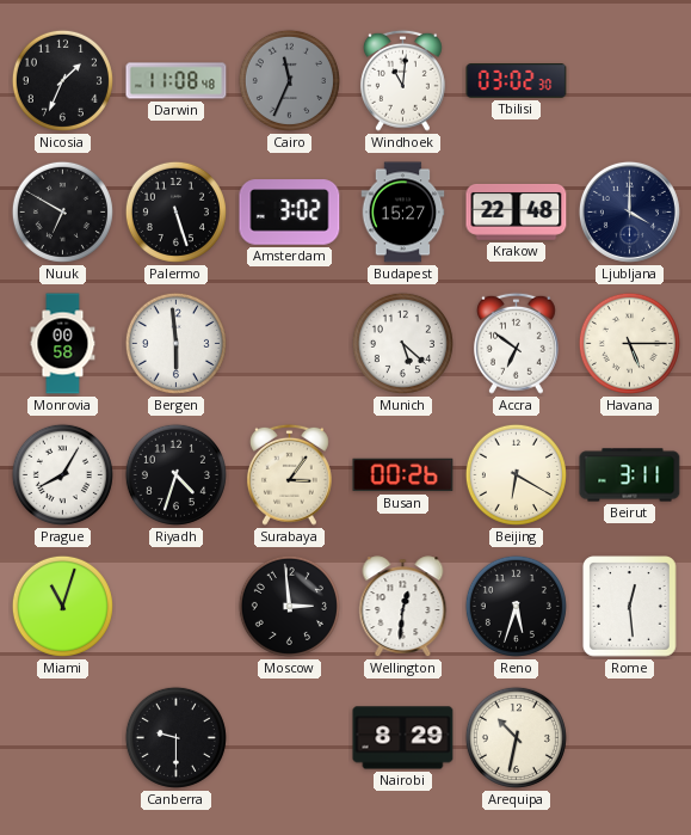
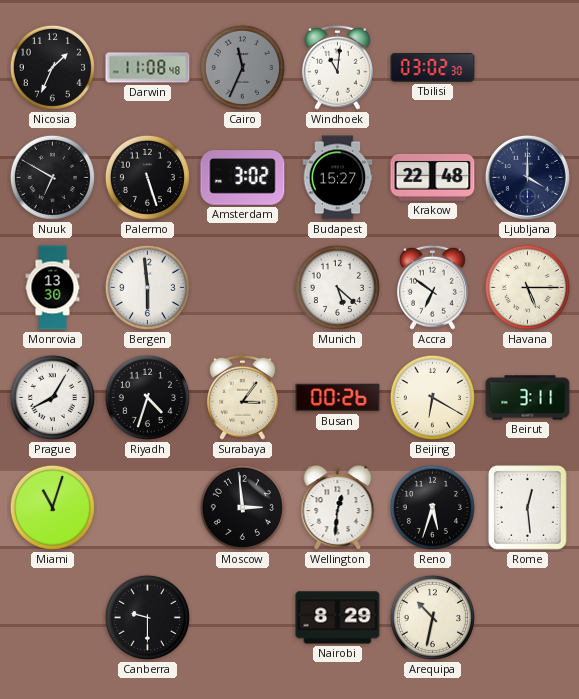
Monrovia: 00:58 -> 13:30 (53, 288)
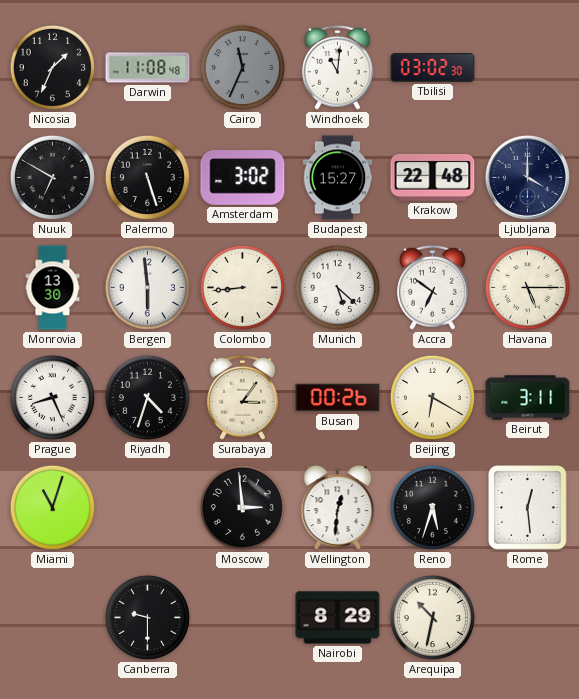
Colombo: none -> 8:44 (242, 287)
Prague: 8:05 -> 8:26 (52, 397)
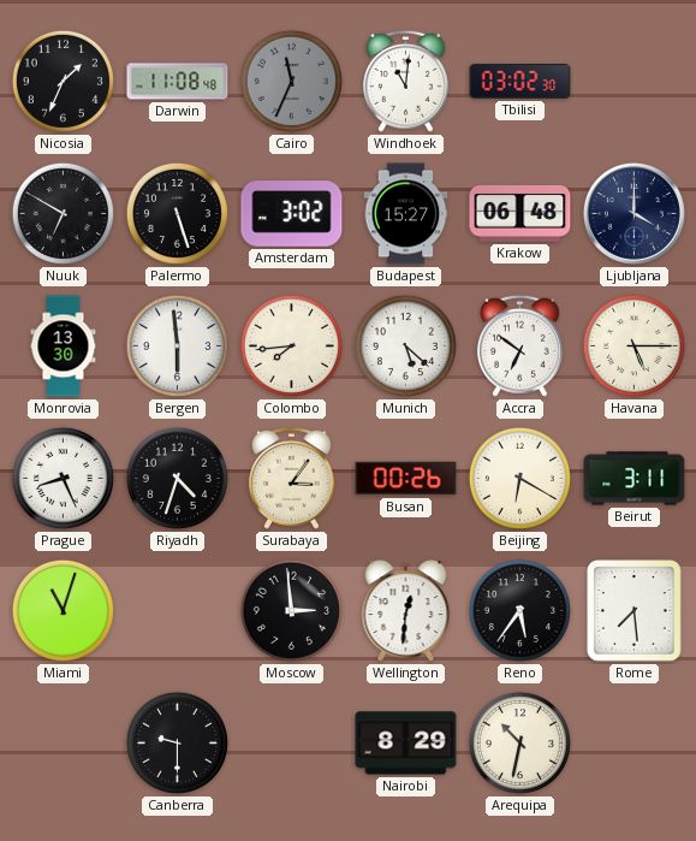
Krakow: 22:48 -> 06:48 (520, 213)
Colombo: 8:44 -> 7:44 (291, 345)
Reno: 5:33 -> 5:36 (519, 610)
Rome: 12:29 -> 7:29 (635, 611)
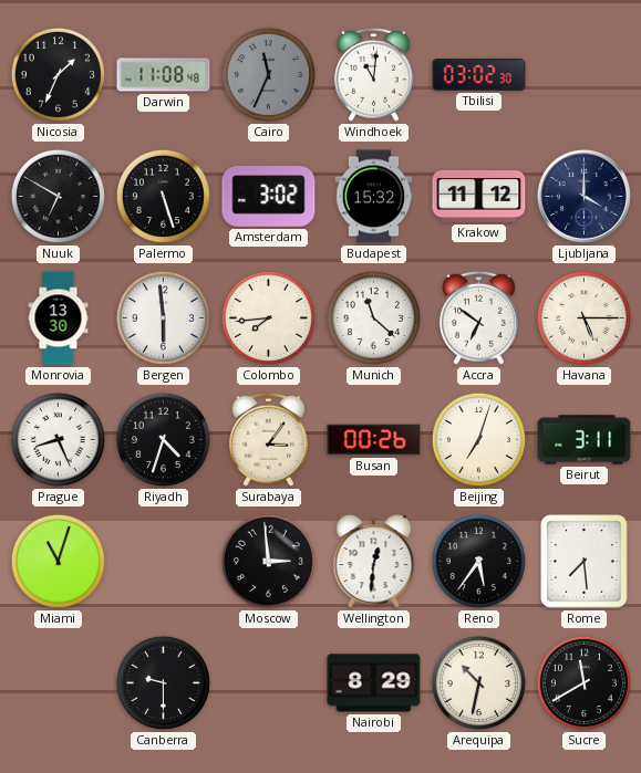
Budapest: 15:27 -> 15:32 (374, 197)
Krakow: 06:48 -> 11:12 (479, 196)
Munich: 5:22 -> 11:22 (373, 317)
Beijing: 6:20 -> 7:03 (478, 439)
Sucre: none -> 11:40 (583, 682)
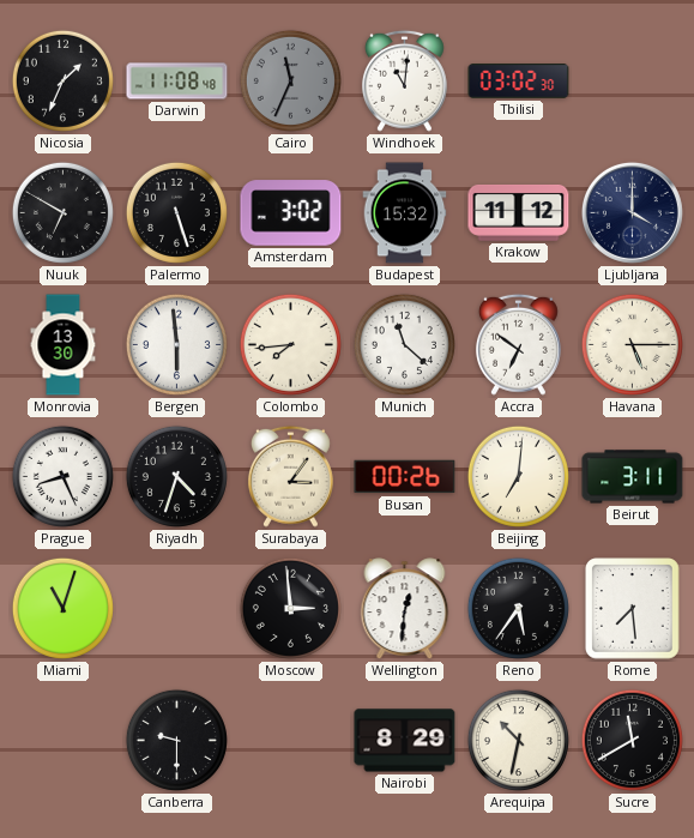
Beijing: 7:03 -> 7:01 (518, 476)
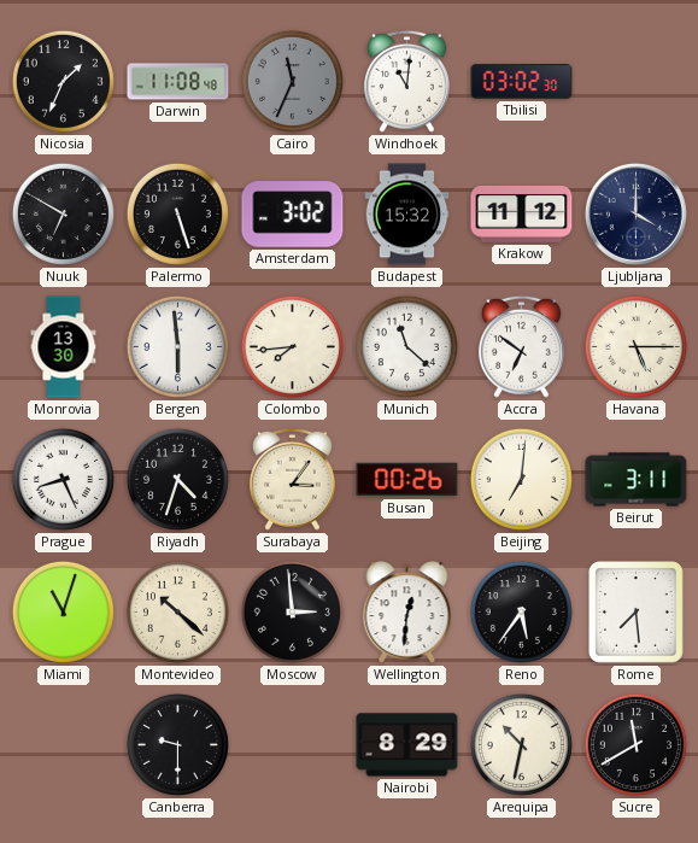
Montevideo: none -> 10:22 (177, 611)
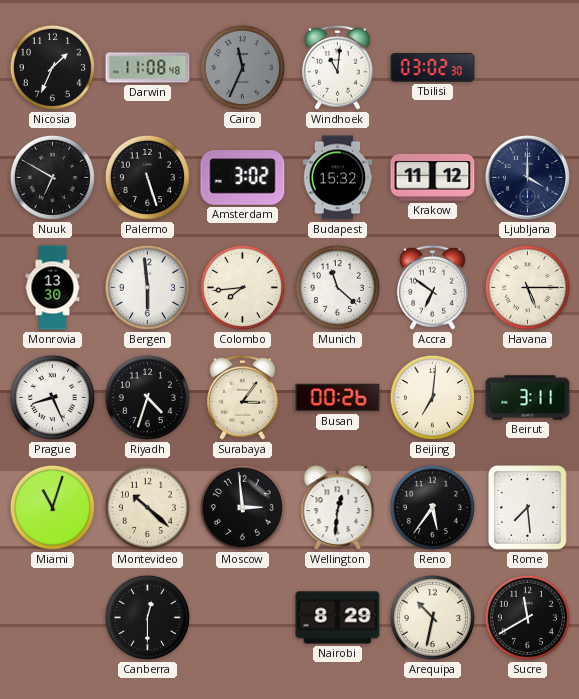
Canberra: 9:30 -> 12:30 (147, 617)
